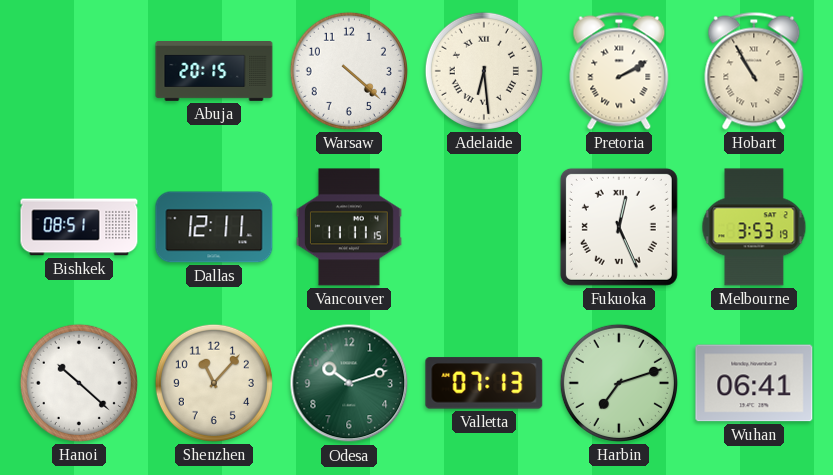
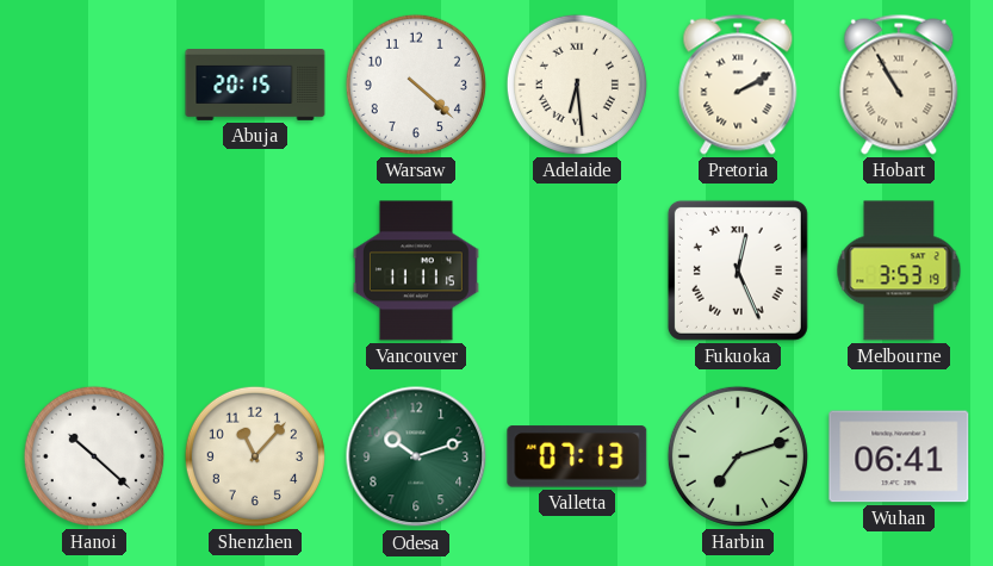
Bishkek: 08:51 -> none (79, 227)
Dallas: 12:11 -> none (214, 227)
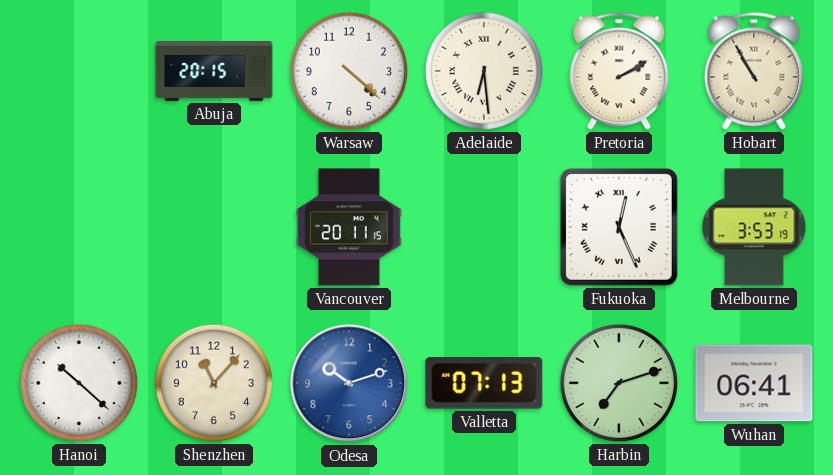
Vancouver: 11:11 -> 20:11 (349, 227)
Odesa dial: green -> blue (349, 383)
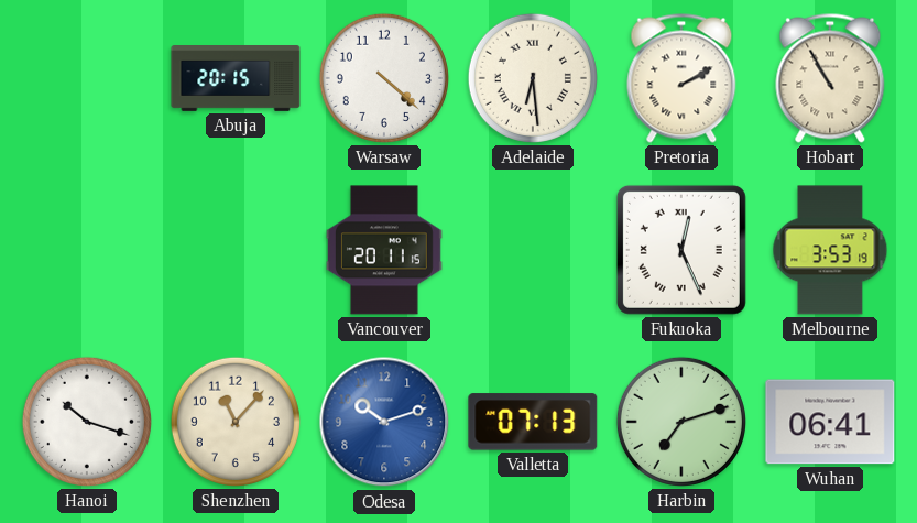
Hanoi: 10:22 -> 10:18 (87, 422)
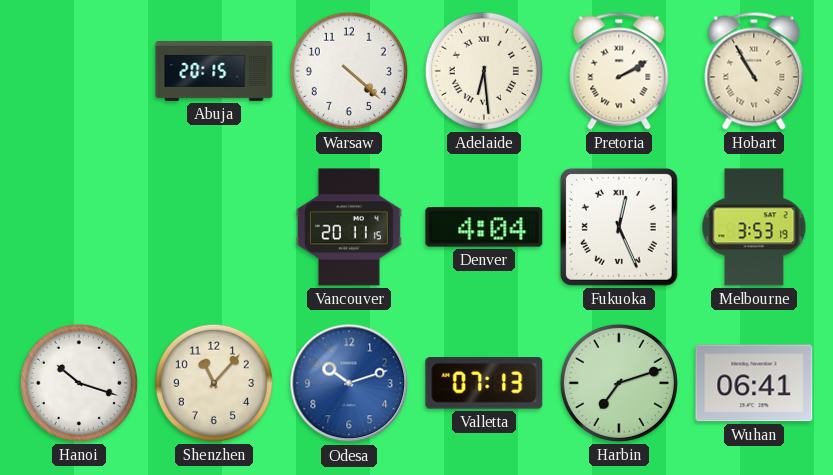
Denver: none -> 4:04 (484, 227)
